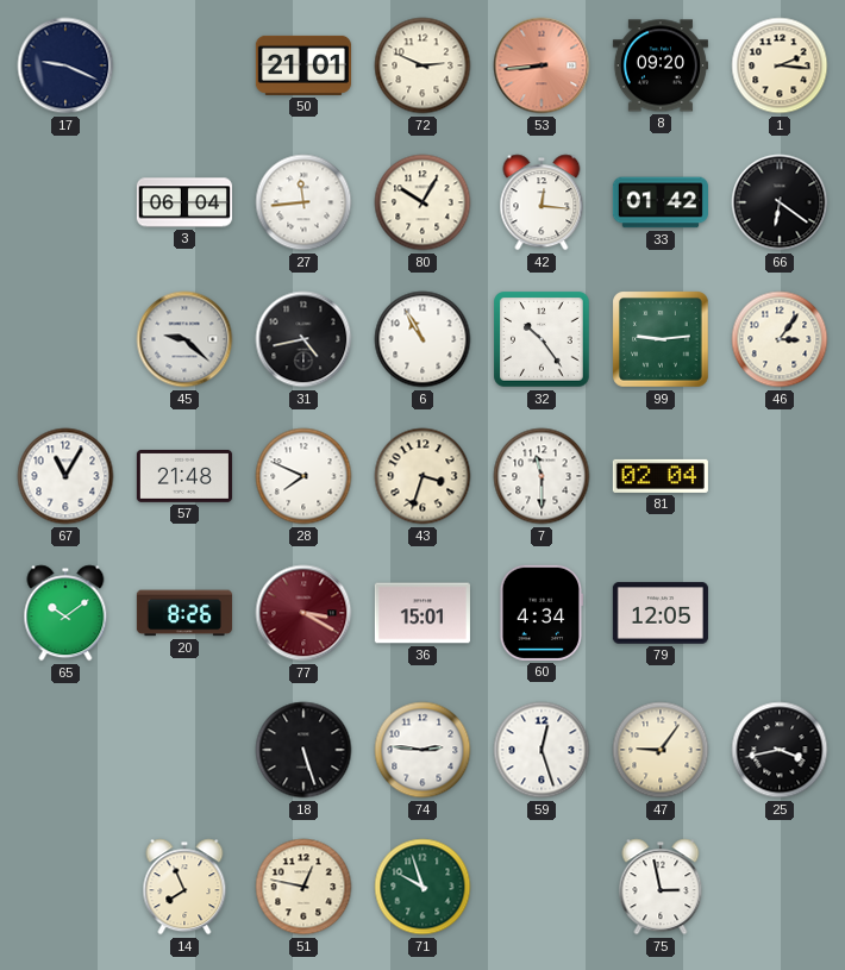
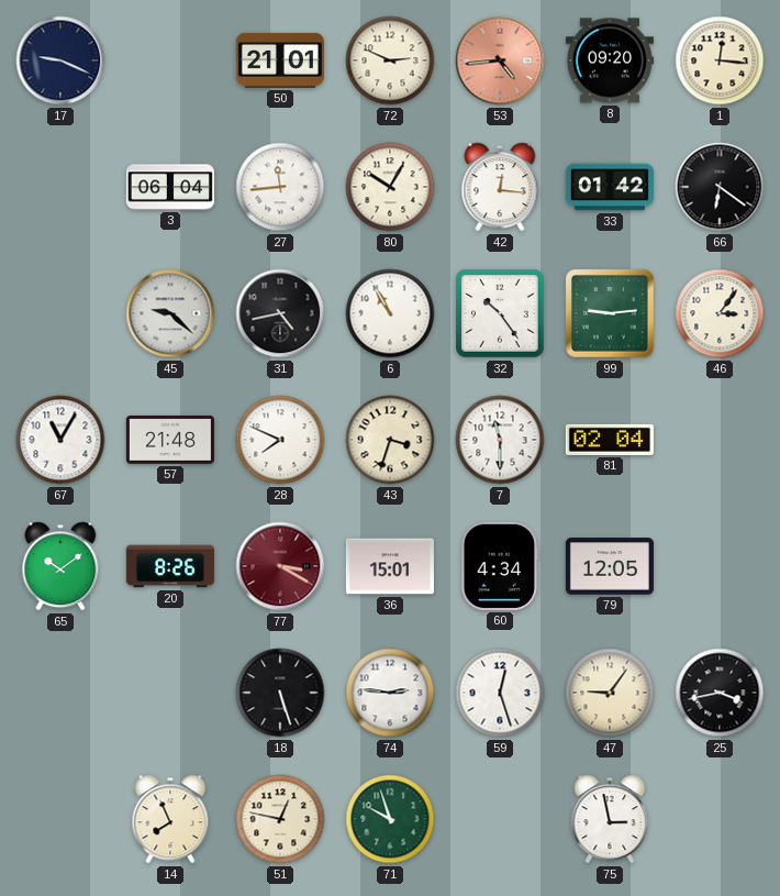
53: 8:44 -> 4:44 (500, 60)
1: 2:16 -> 12:16 (720, 60)
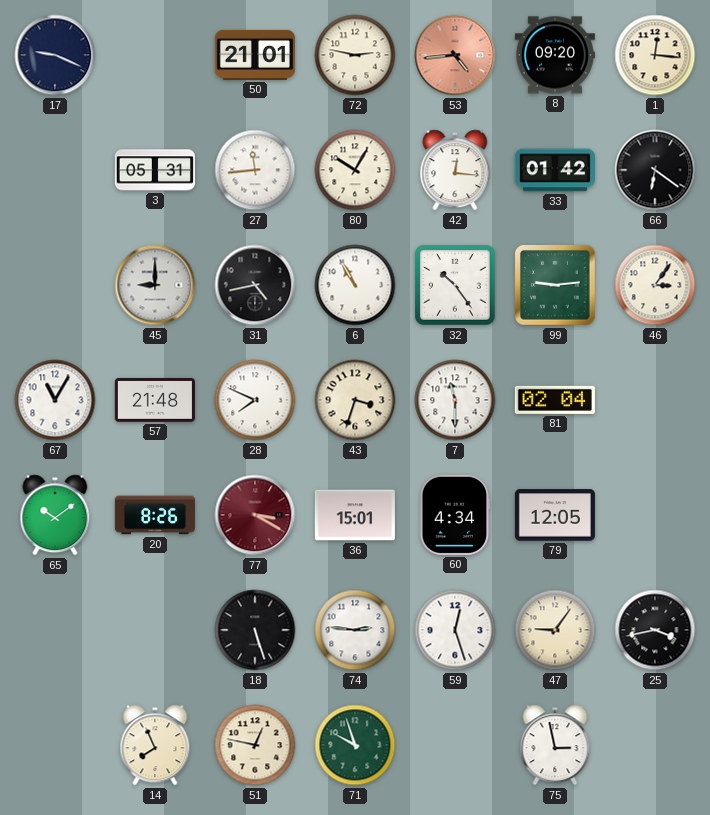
72: 2:49 -> 2:47 (355, 55)
3: 06:04 -> 05:31 (155, 170)
45: 9:22 -> 9:00 (155, 285)
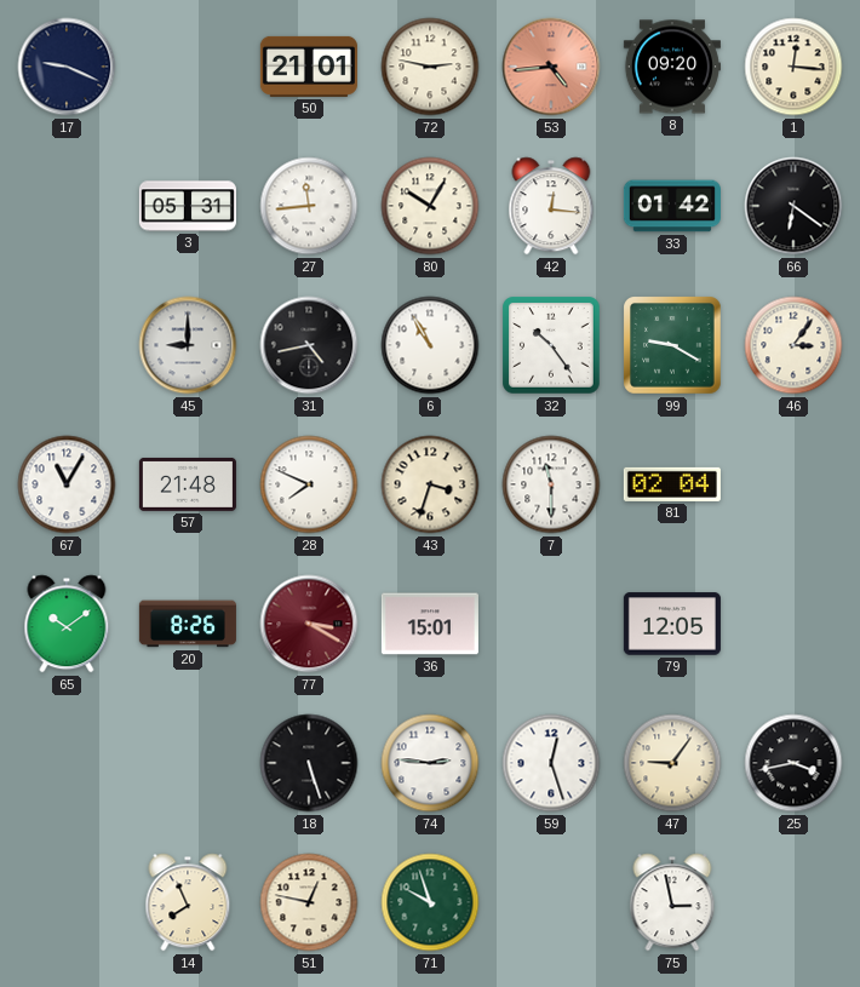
99: 9:14 -> 9:20 (672, 345)
60: 4:34 -> none (455, 515)
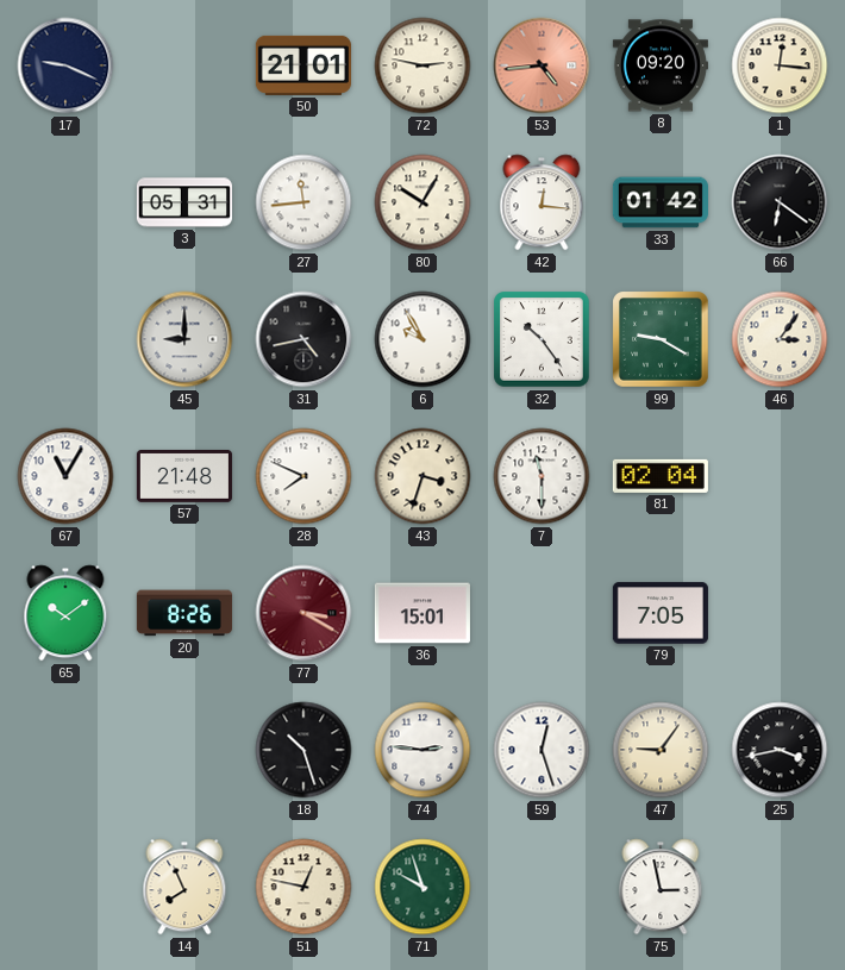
6: 10:55 -> 9:55 (422, 339)
79: 12:05 -> 7:05 (661, 613)
18: 5:27 -> 10:27 (303, 750)
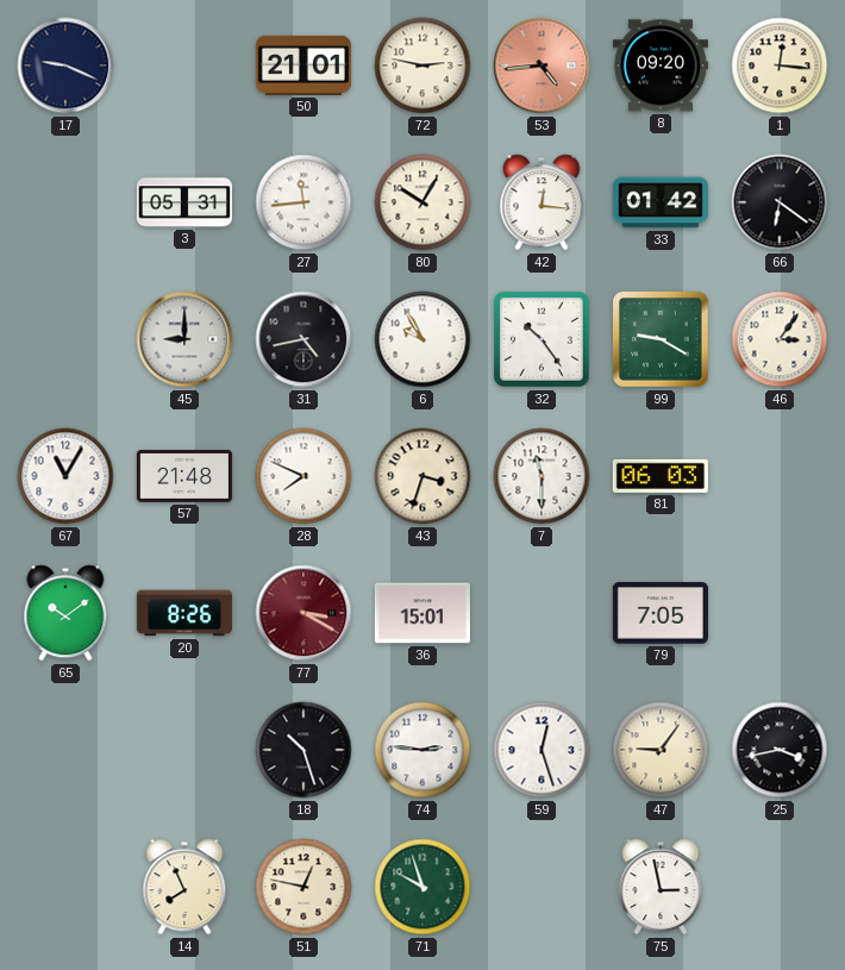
81: 02:04 -> 06:03 (661, 476)
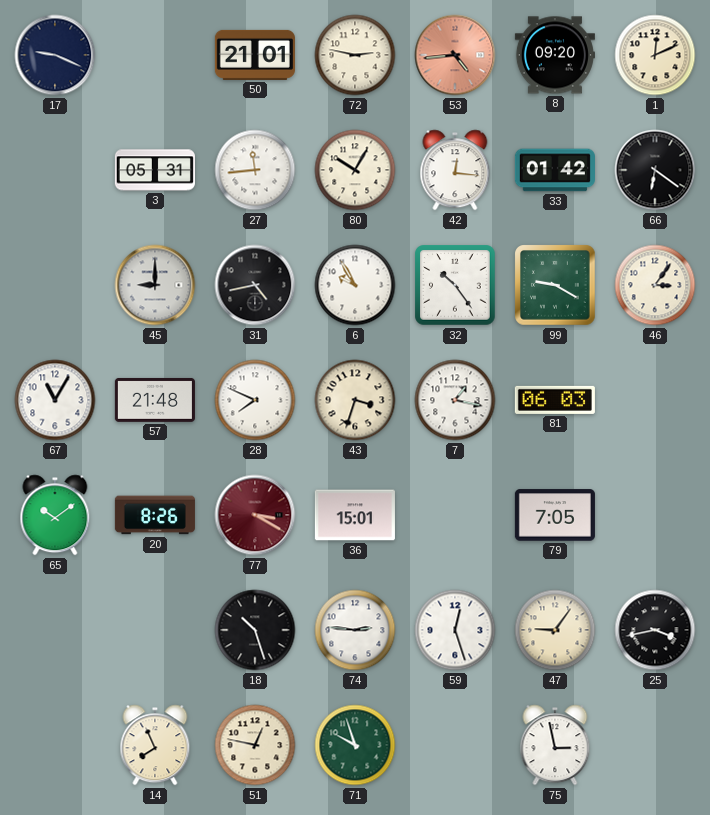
1: 12:16 -> 12:11 (655, 55)
7: 11:30 -> 1:17 (455, 400)
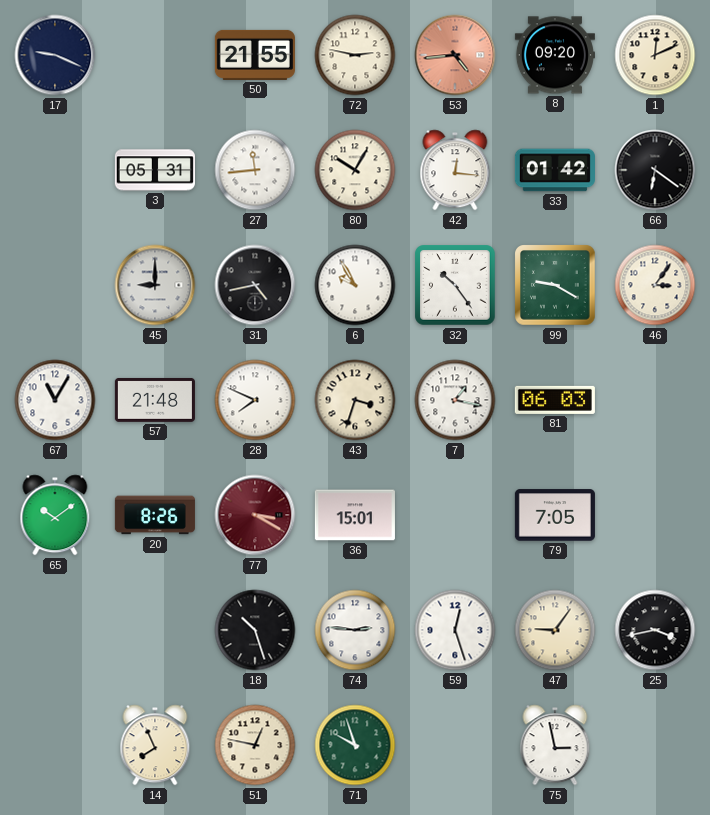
50: 21:01 -> 21:55 (255, 55)
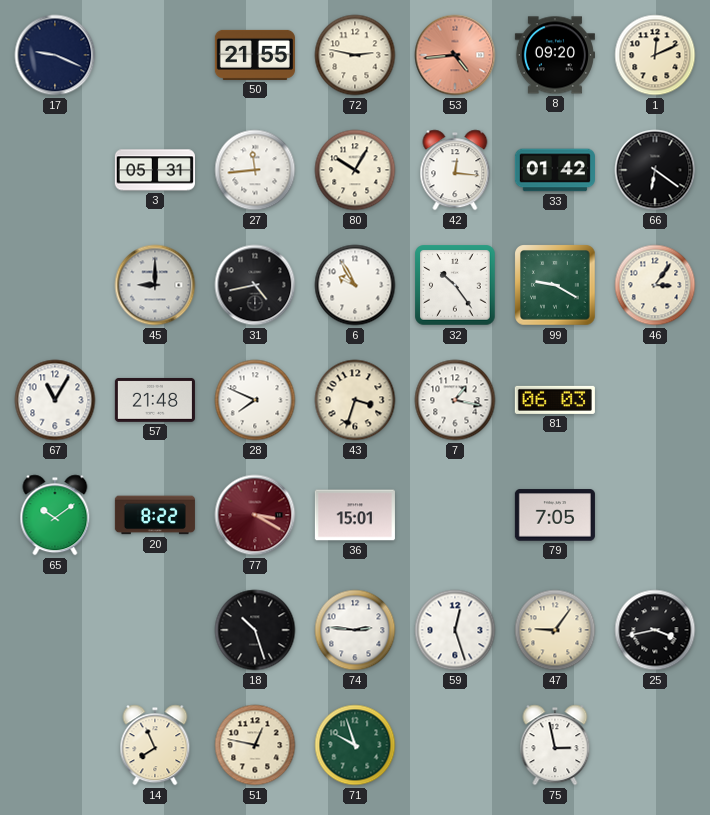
20: 8:26 -> 8:22 (155, 515)
